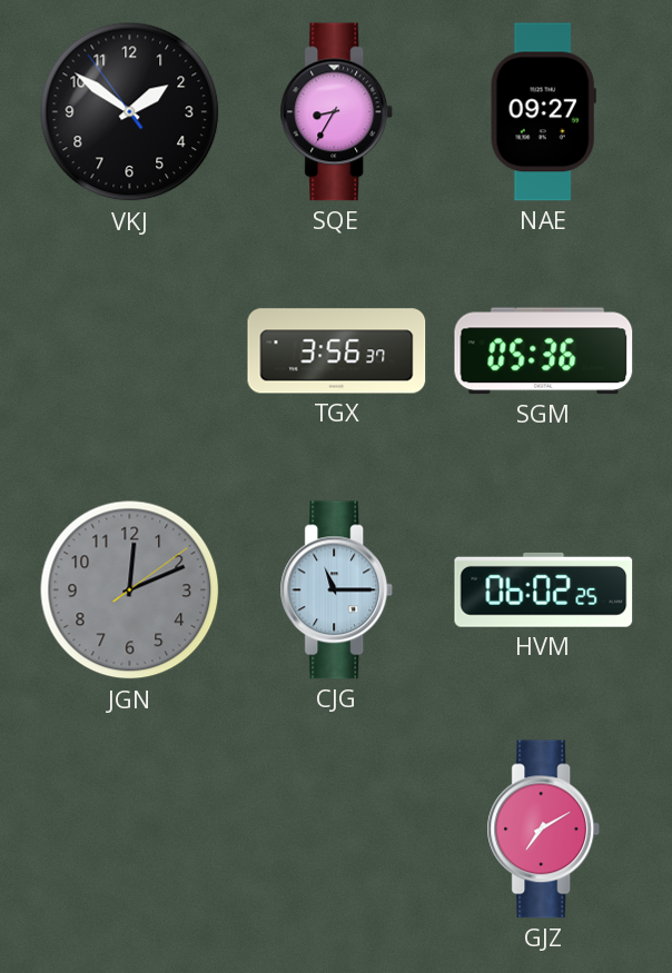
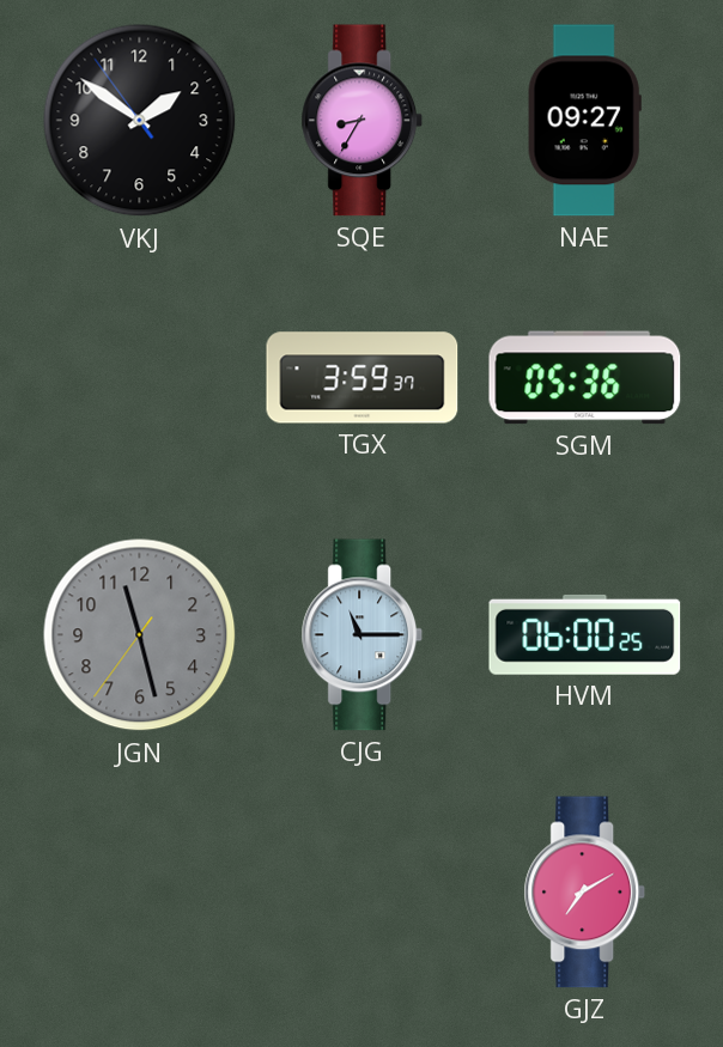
TGX: 3:56 -> 3:59 (363, 378)
JGN: 12:11 -> 11:27 (140, 635)
HVM: 06:02 -> 06:00 (585, 634)
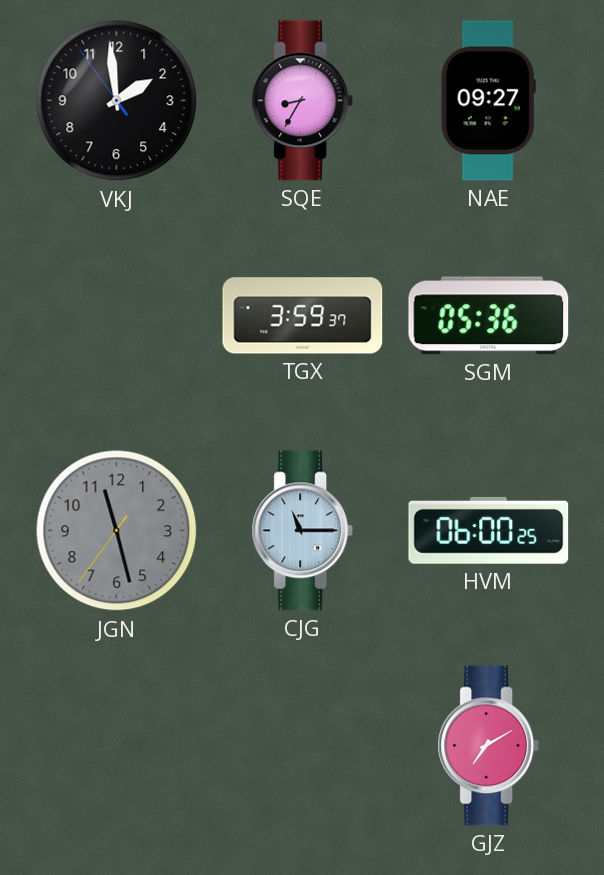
VKJ: 1:50 -> 1:58 (117, 101)
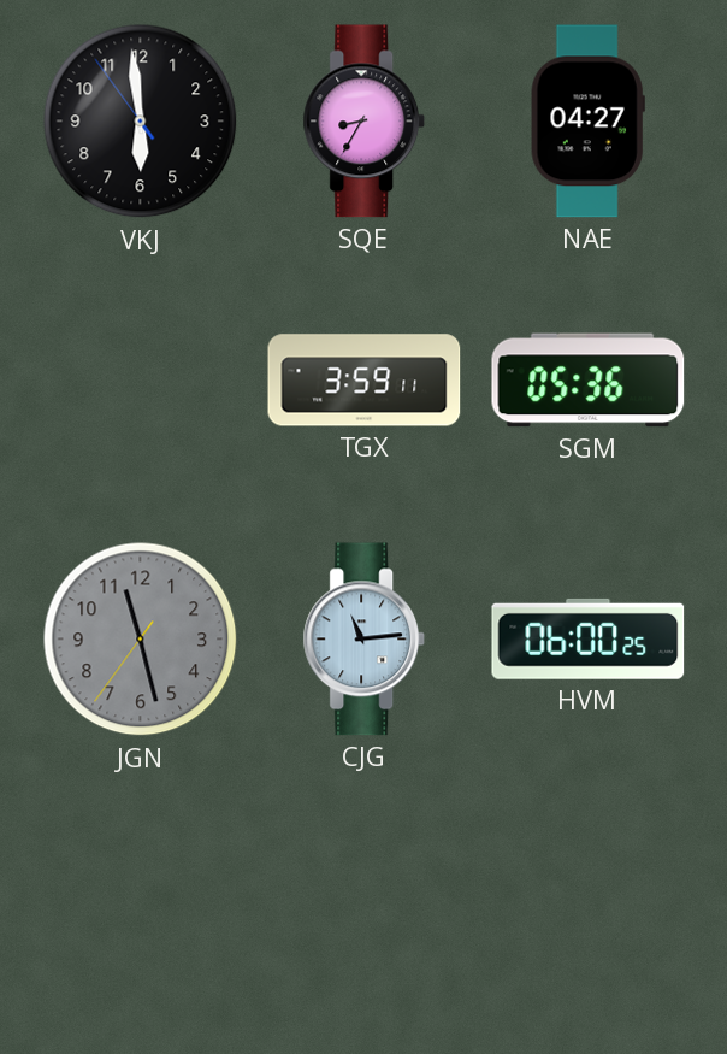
VKJ: 1:58 -> 5:58 (141, 122)
NAE: 09:27 -> 04:27 (587, 122)
TGX: 3:59:37 -> 3:59:11 (365, 381)
CJG: 11:15 -> 11:14 (365, 640)
GJZ: 7:10 -> none (489, 746)
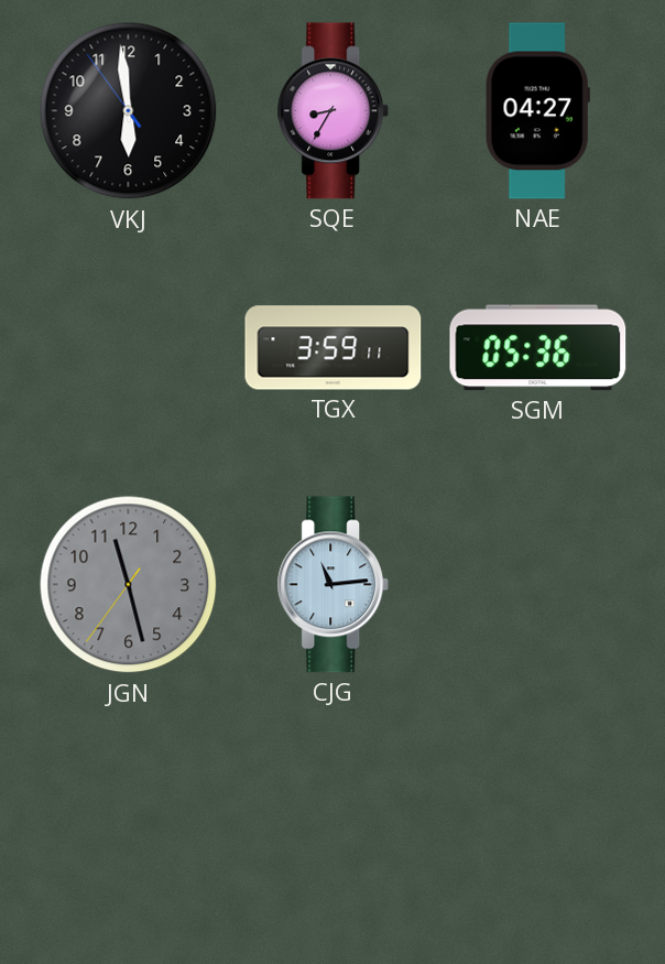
HVM: 06:00 -> none (589, 638)
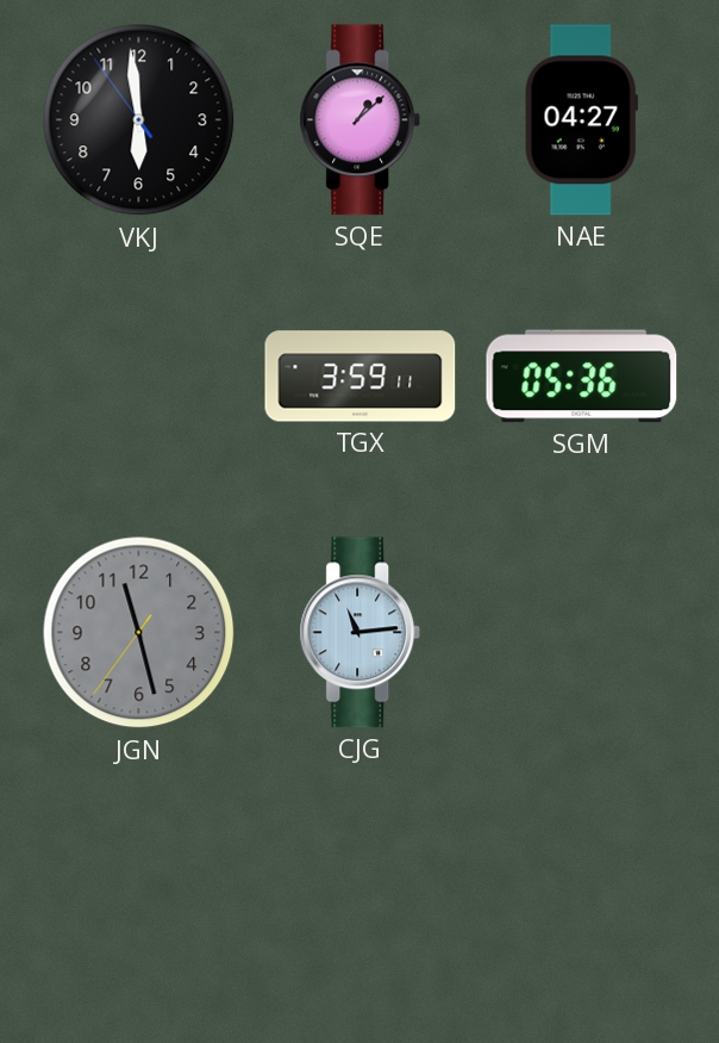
SQE: 8:35 -> 1:08 (361, 120)
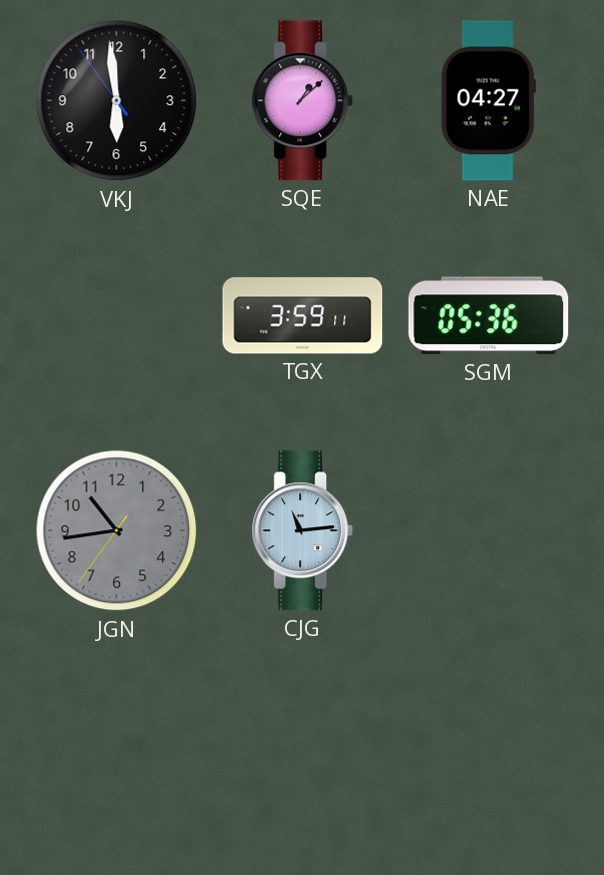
JGN: 11:27 -> 10:43 (117, 531)
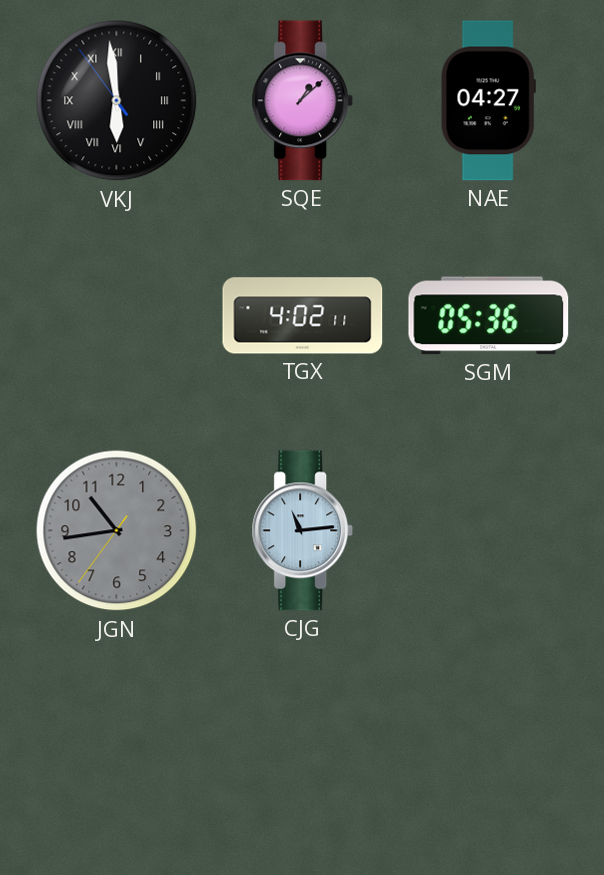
VKJ numerals: Arabic -> Roman (117, 101)
TGX: 3:59 -> 4:02 (303, 316)
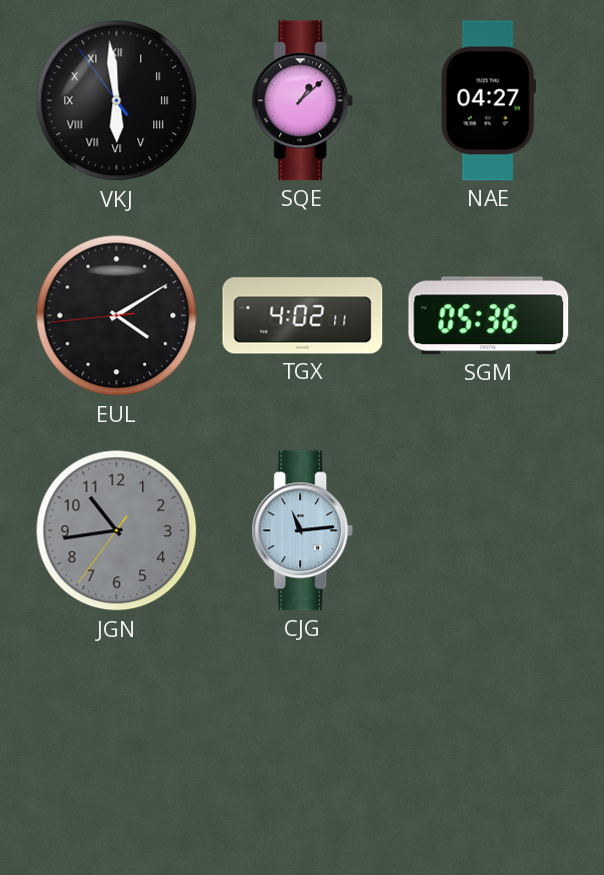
EUL: none -> 4:09 (117, 316)
